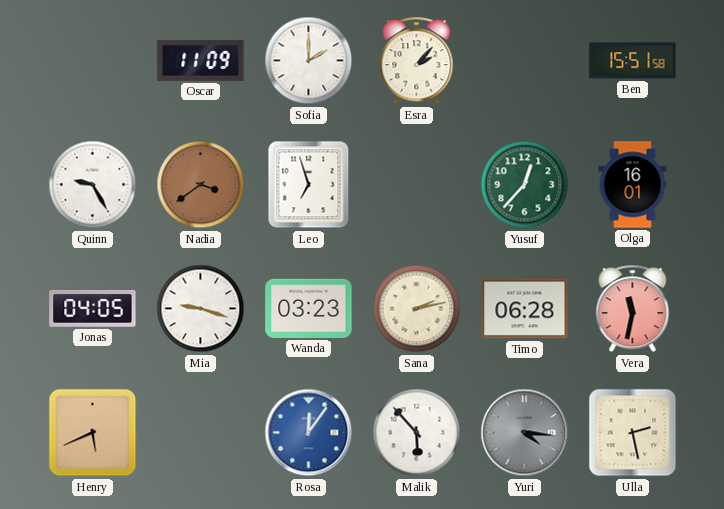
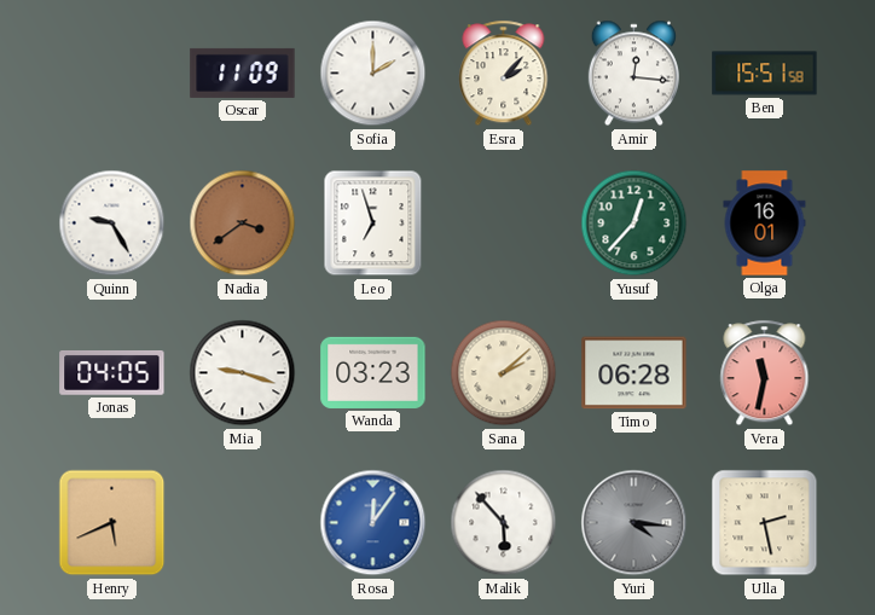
Amir: none -> 12:16 (633, 74)
Sana: 2:13 -> 2:08 (504, 373)
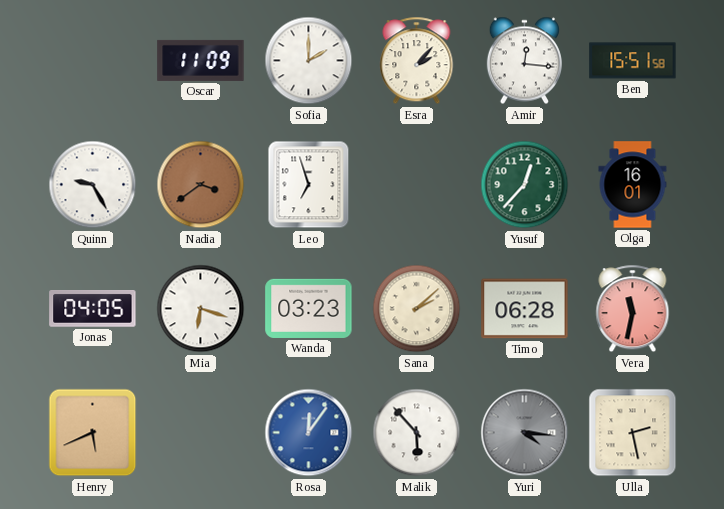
Mia: 9:18 -> 6:18 (201, 309)
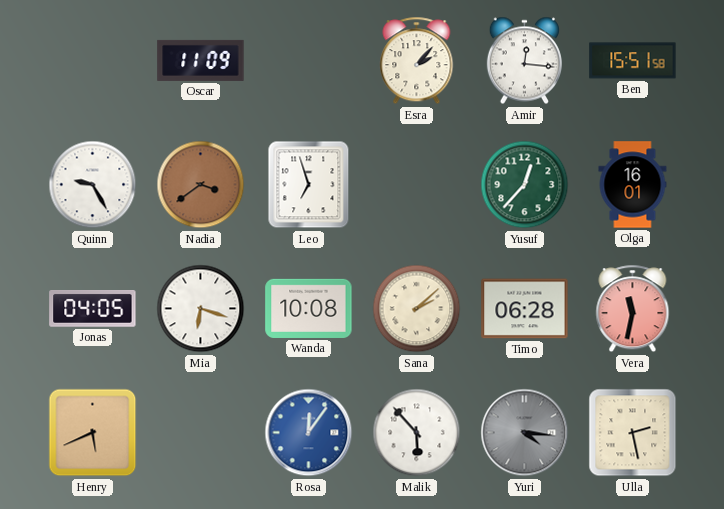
Sofia: 2:00 -> none (309, 61)
Wanda: 03:23 -> 10:08 (309, 308)
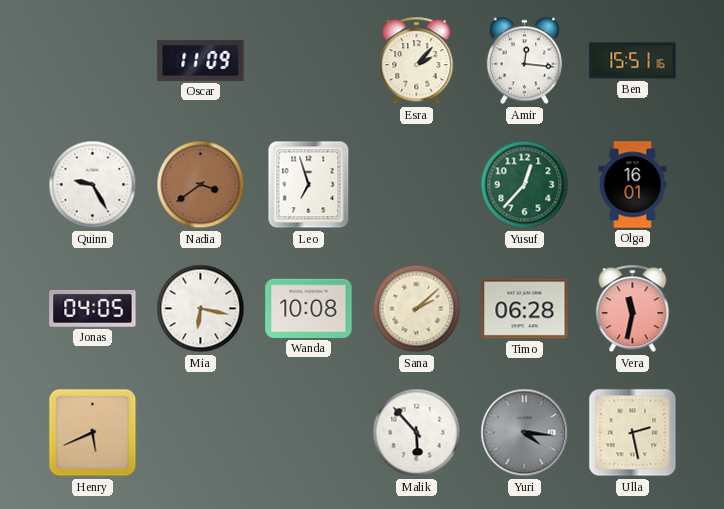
Ben: 15:51:58 -> 15:51:16 (633, 61)
Mia: 6:18 -> 6:17 (201, 309)
Rosa: 12:06 -> none (309, 433)
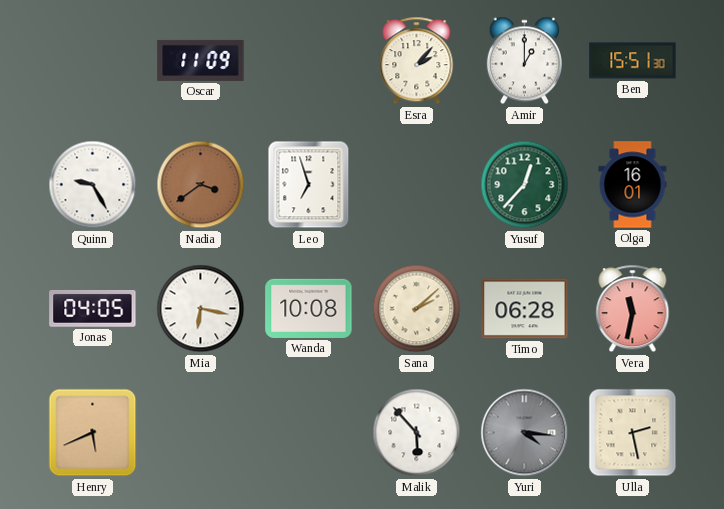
Amir: 12:16 -> 1:00 (524, 61)
Ben: 15:51:16 -> 15:51:30 (633, 61)
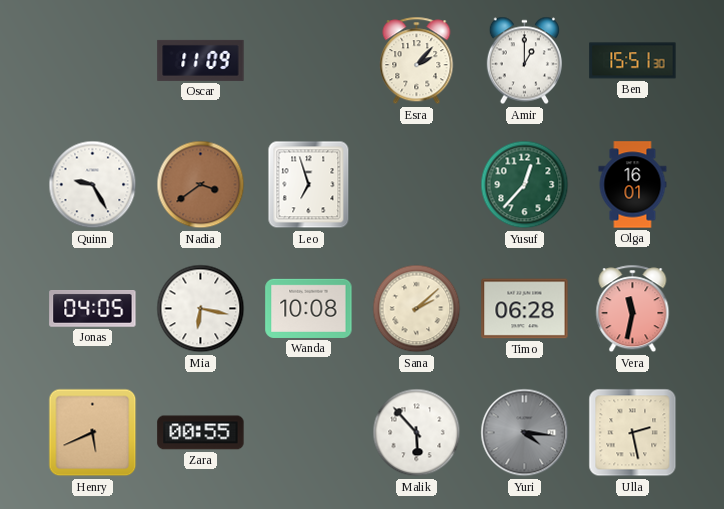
Zara: none -> 00:55 (201, 433)
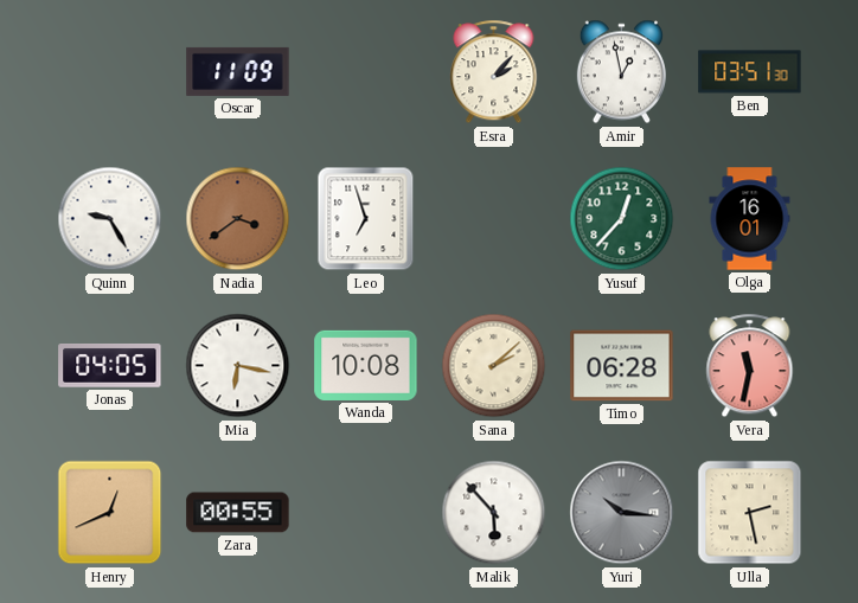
Amir: 1:00 -> 12:58 (621, 72)
Ben: 15:51 -> 03:51 (750, 72)
Henry: 5:41 -> 12:41 (110, 513)
Yuri: 4:16 -> 10:16 (622, 513)
